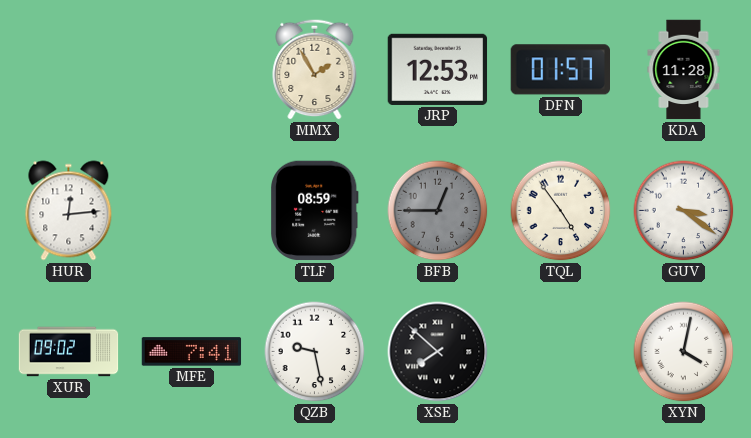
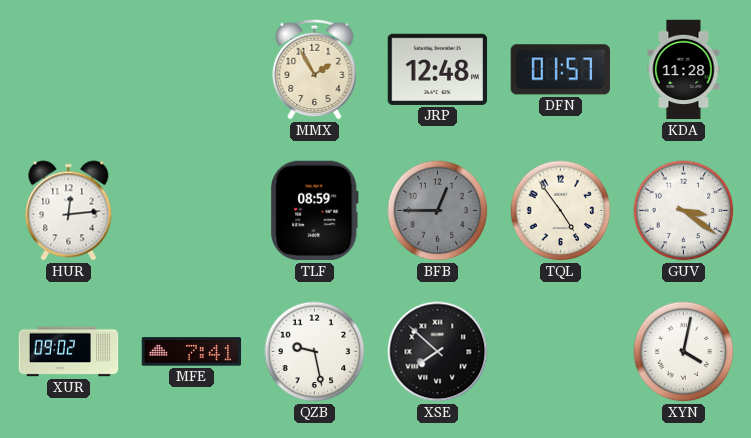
JRP: 12:53 -> 12:48 (438, 69)
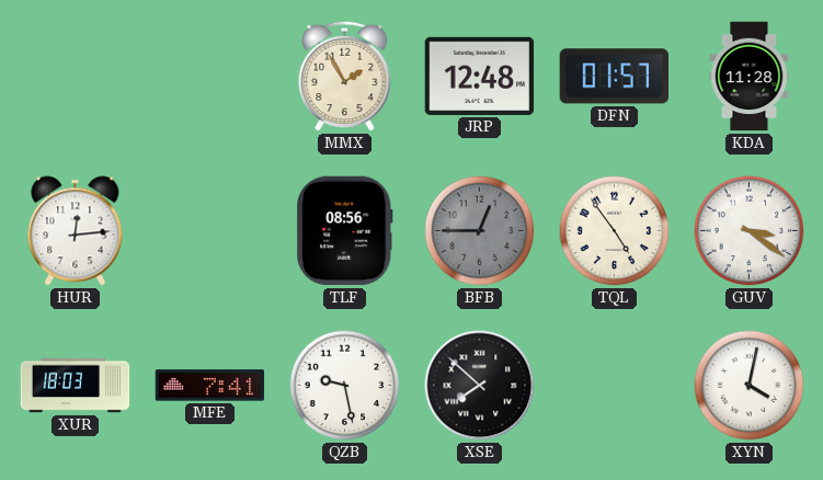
TLF: 08:59 -> 08:56 (345, 231)
XUR: 09:02 -> 18:03 (76, 386)
